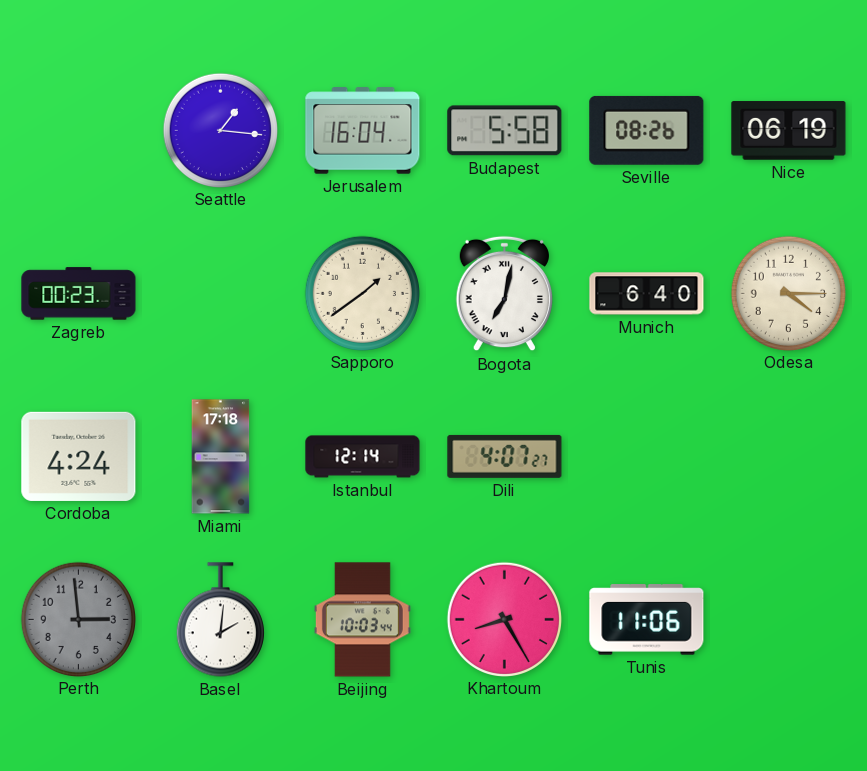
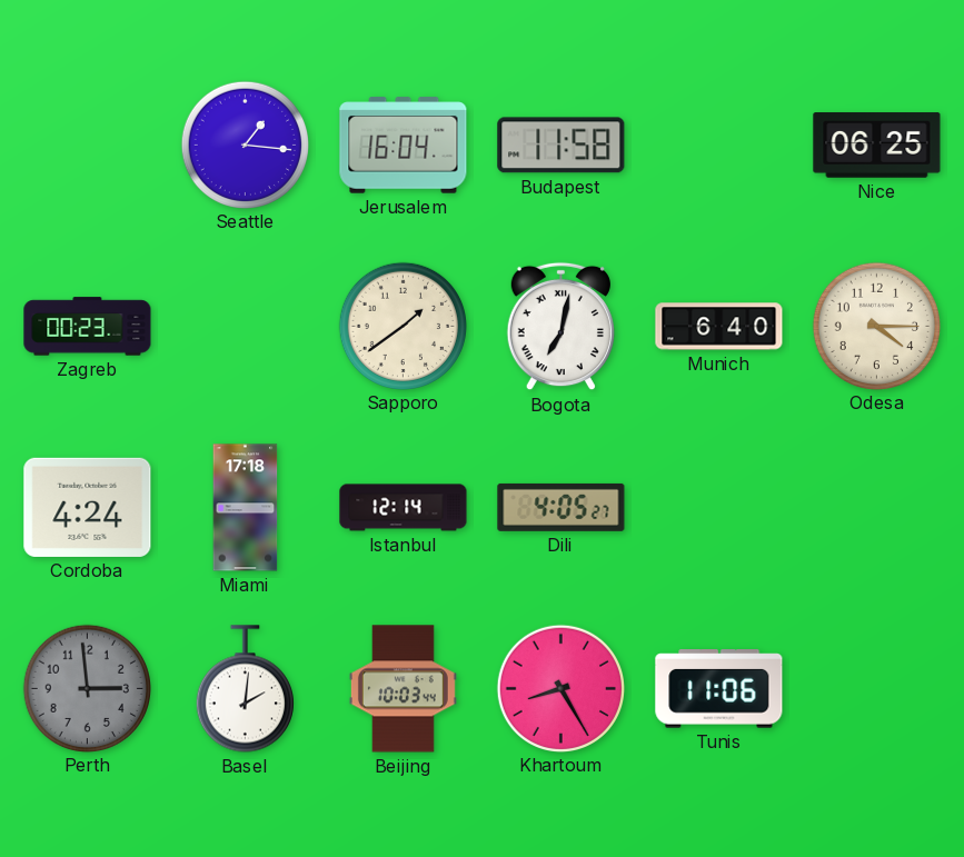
Budapest: 5:58 -> 11:58 (561, 146)
Seville: 08:26 -> none (647, 130)
Nice: 06:19 -> 06:25 (877, 146)
Dili: 4:07 -> 4:05 (561, 507)
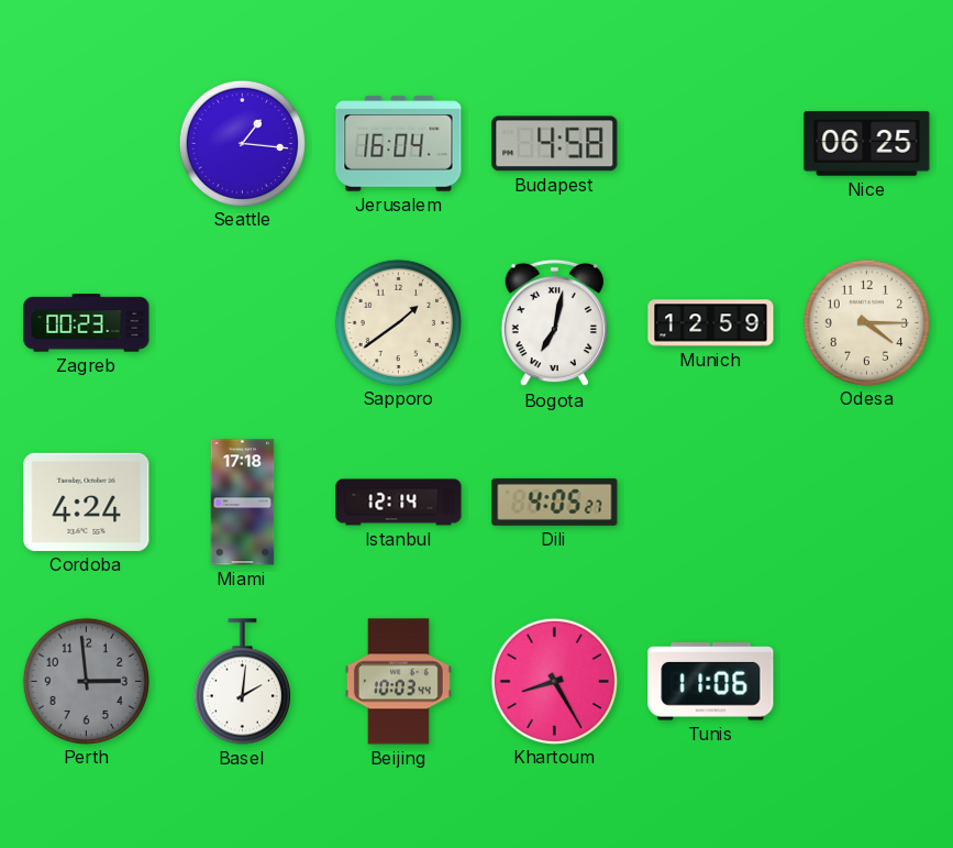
Budapest: 11:58 -> 4:58 (555, 144)
Munich: 6:40 -> 12:59 (711, 323)
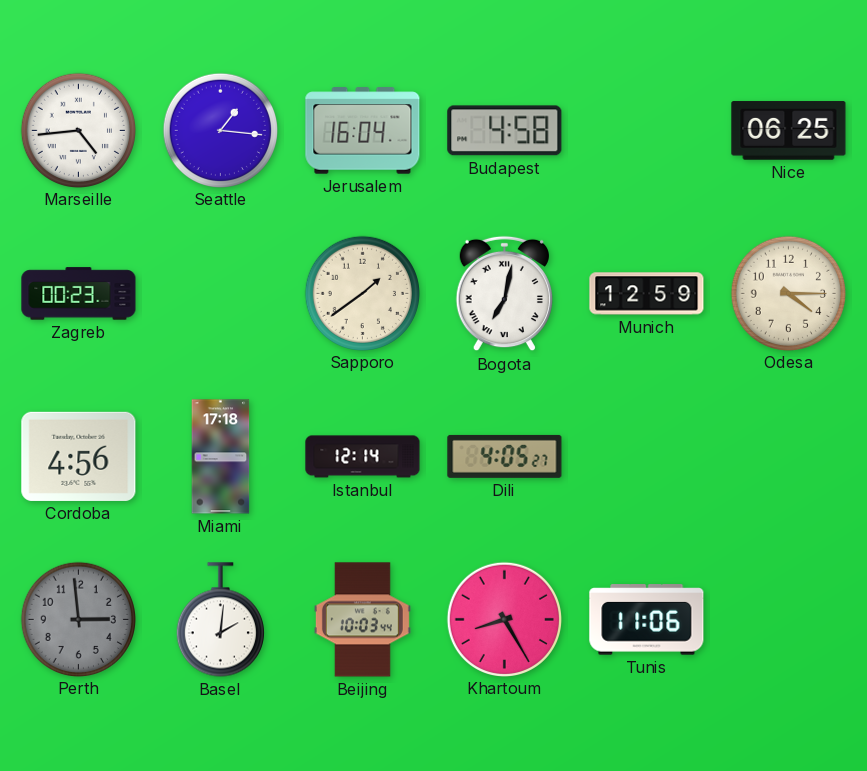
Marseille: none -> 4:44 (78, 130)
Cordoba: 4:24 -> 4:56 (79, 456)
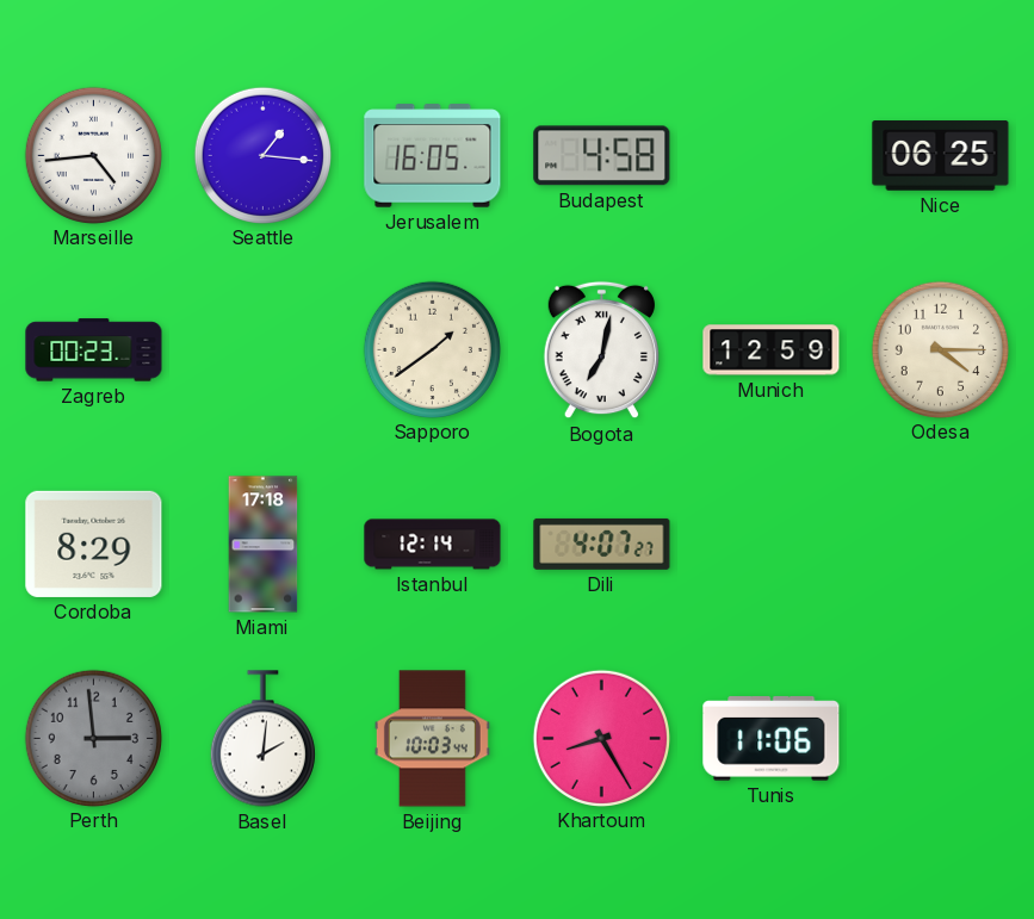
Jerusalem: 16:04 -> 16:05 (433, 156)
Cordoba: 4:56 -> 8:29 (94, 544)
Dili: 4:05 -> 4:07 (602, 544)
